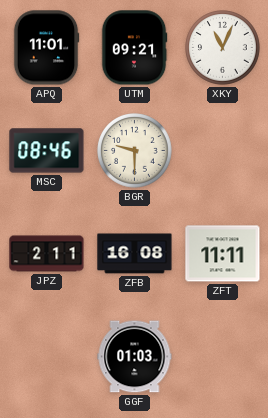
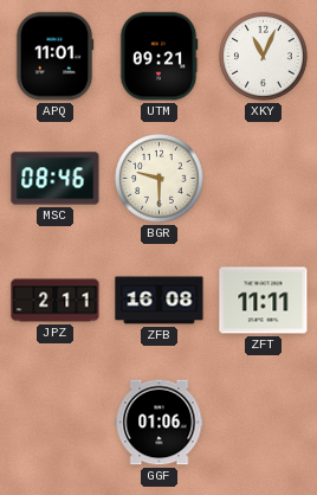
GGF: 01:03 -> 01:06 (160, 423)
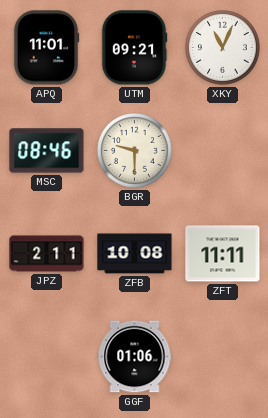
ZFB: 16:08 -> 10:08 (135, 254)
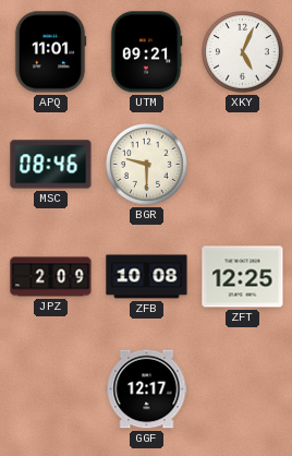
XKY: 11:04 -> 5:04 (243, 52)
JPZ: 2:11 -> 2:09 (51, 277)
ZFT: 11:11 -> 12:25 (243, 277)
GGF: 01:06 -> 12:17 (147, 389)
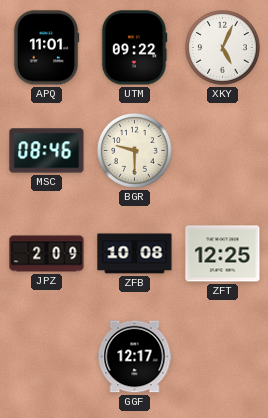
UTM: 09:21 -> 09:22 (134, 48)
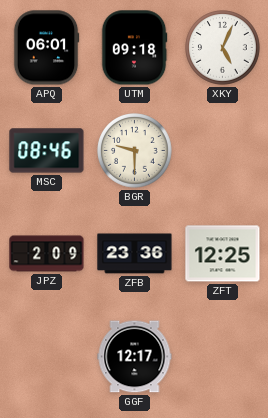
APQ: 11:01 -> 06:01 (46, 48)
UTM: 09:22 -> 09:18 (134, 48)
ZFB: 10:08 -> 23:36 (135, 254)
